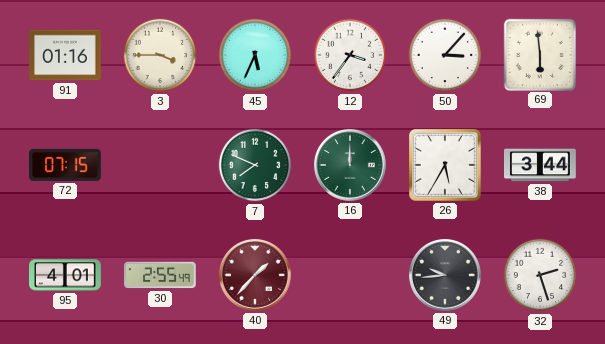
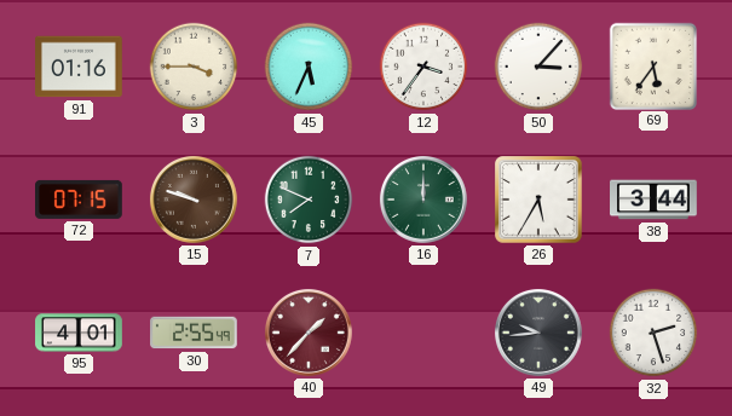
69: 5:59 -> 5:36 (652, 65)
15: none -> 9:48 (194, 200)
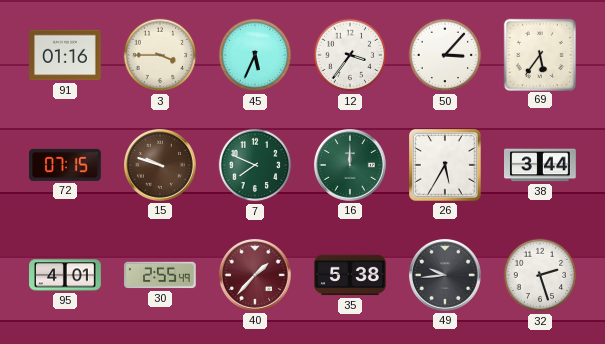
35: none -> 5:38 (350, 275)
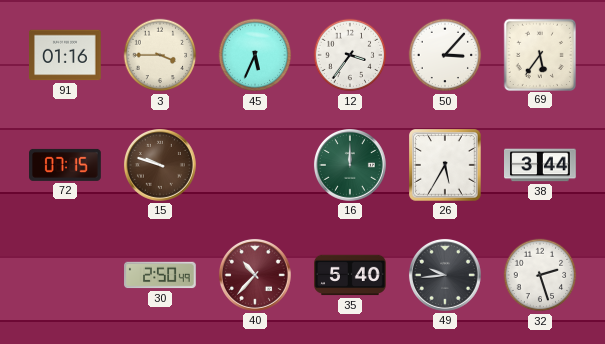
7: 7:49 -> none (255, 165)
95: 4:01 -> none (65, 275)
30: 2:55 -> 2:50 (160, 275)
40: 1:37 -> 10:37 (255, 275)
35: 5:38 -> 5:40 (350, 275)
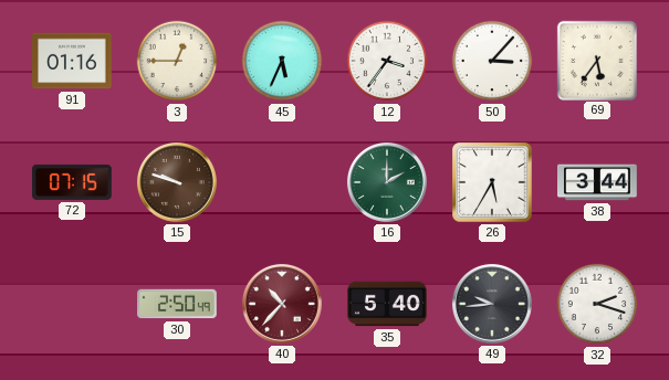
3: 3:45 -> 12:45 (177, 61)
16: 12:00 -> 2:00 (387, 182)
32: 2:27 -> 2:18 (597, 304)
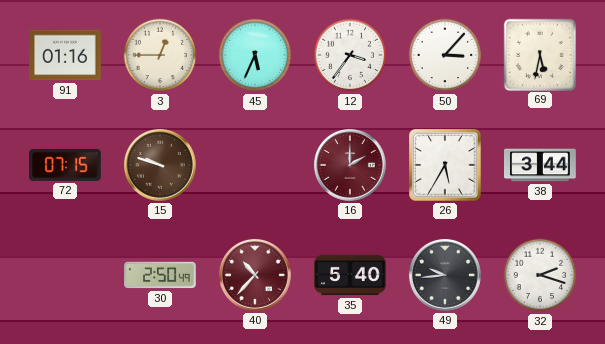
69: 5:36 -> 5:32 (539, 54)
16 dial: green -> burgundy (350, 165)
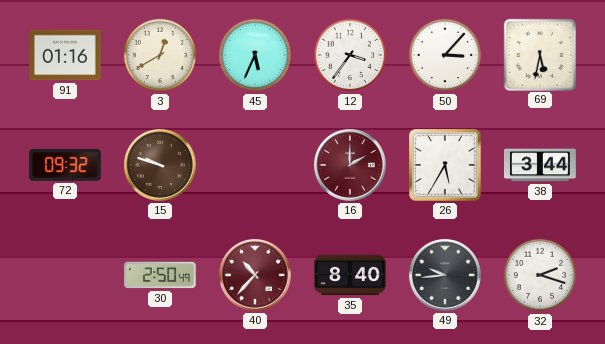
3: 12:45 -> 12:40 (160, 55)
72: 07:15 -> 09:32 (66, 165)
35: 5:40 -> 8:40 (350, 275)
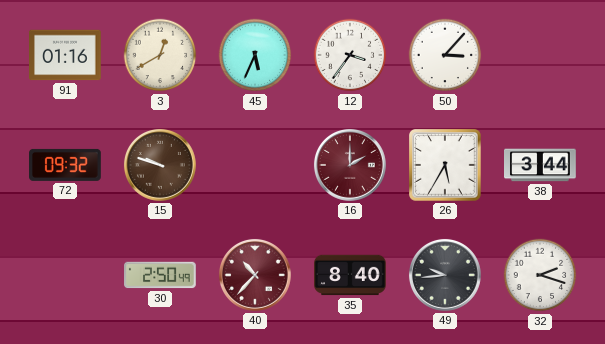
69: 5:32 -> none (539, 54)
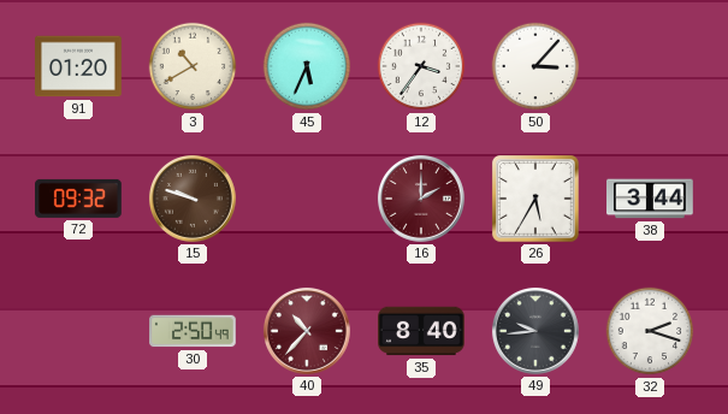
91: 01:16 -> 01:20 (79, 66)
3: 12:40 -> 10:40 (193, 66)
